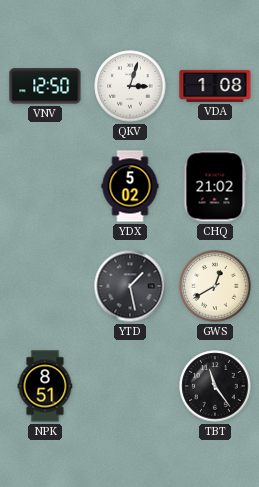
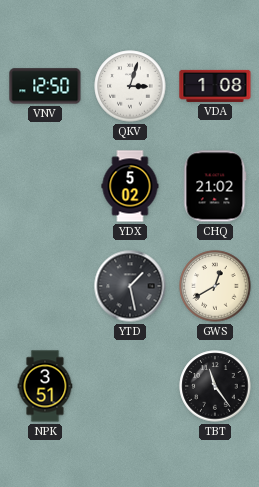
NPK: 8:51 -> 3:51 (45, 386)
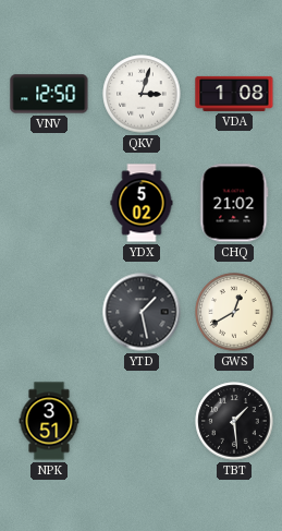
TBT: 11:24 -> 1:29 (234, 421)
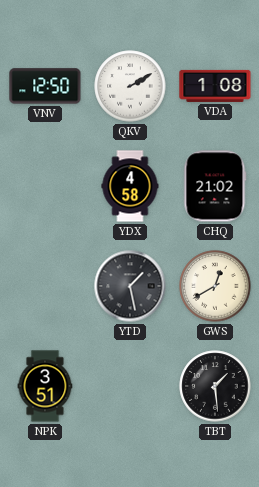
QKV: 3:03 -> 2:10 (130, 86)
YDX: 5:02 -> 4:58 (130, 186)
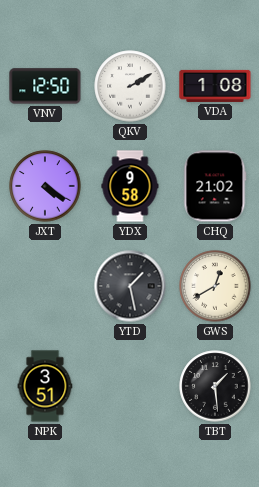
JXT: none -> 4:21 (45, 186)
YDX: 4:58 -> 9:58 (130, 186)
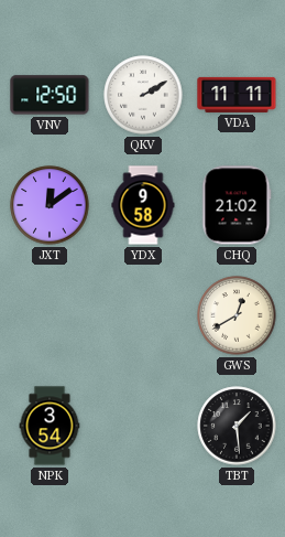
VDA: 1:08 -> 11:11 (237, 95)
JXT: 4:21 -> 12:09 (50, 205)
YTD: 1:28 -> none (130, 286)
NPK: 3:51 -> 3:54 (50, 426)
